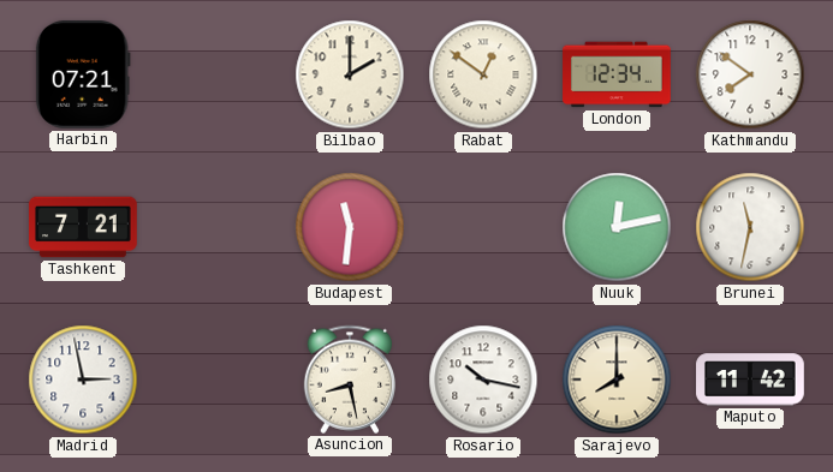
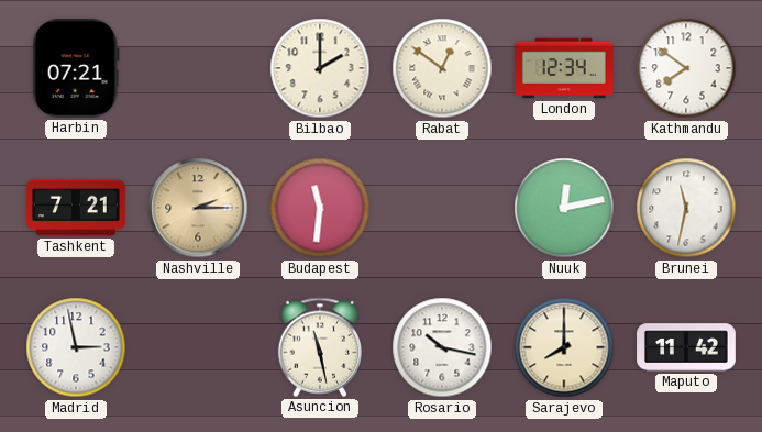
Nashville: none -> 2:15 (198, 208)
Asuncion: 8:28 -> 11:28 (319, 347)
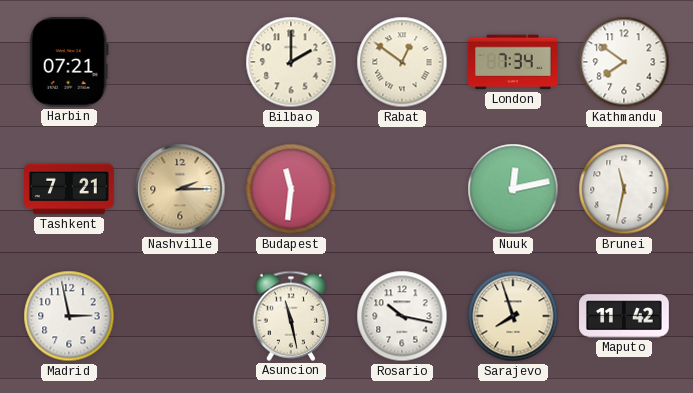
London: 12:34 -> 7:34 (513, 62)
Sarajevo: 8:00 -> 7:57 (513, 316)
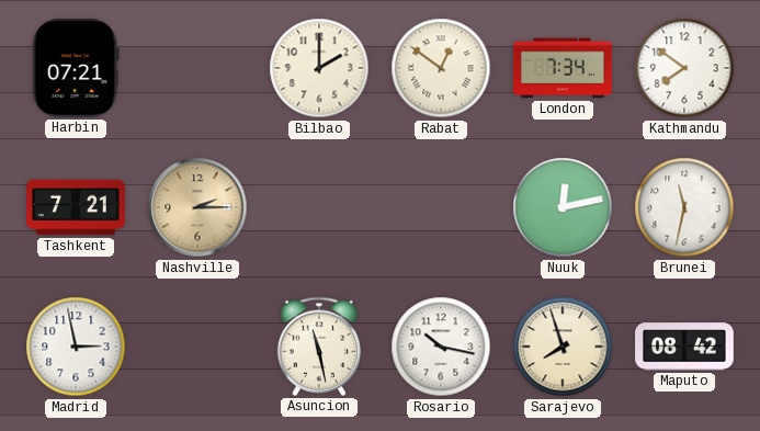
Budapest: 11:31 -> none (291, 189)
Maputo: 11:42 -> 08:42 (684, 347)
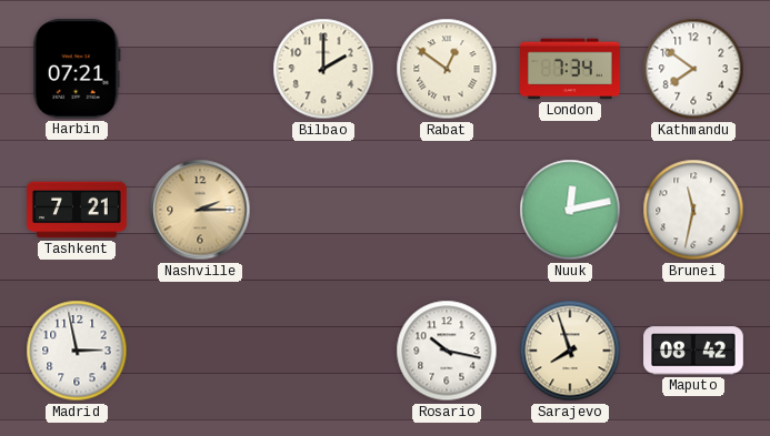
Asuncion: 11:28 -> none (318, 347)
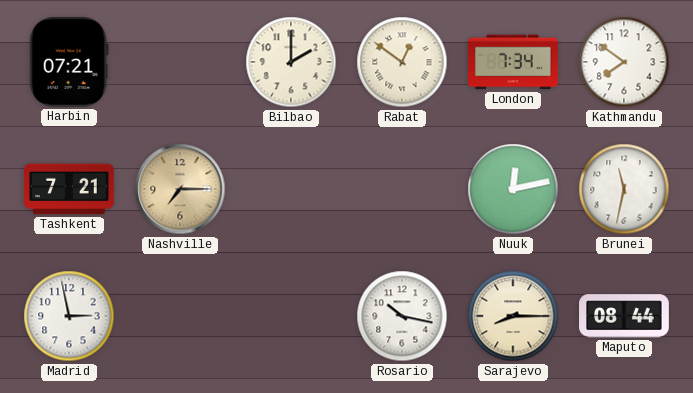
Nashville: 2:15 -> 7:15 (180, 189)
Sarajevo: 7:57 -> 8:15 (513, 316)
Maputo: 08:42 -> 08:44 (624, 316)
